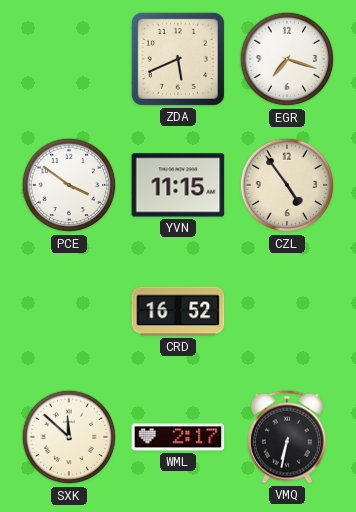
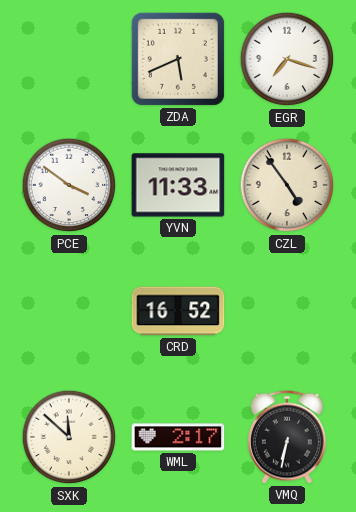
YVN: 11:15 -> 11:33 (178, 185)
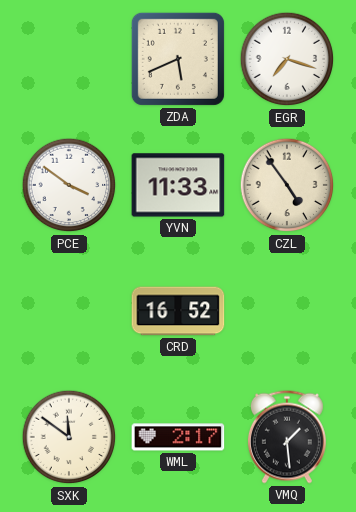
SXK: 11:52 -> 11:51 (69, 437)
VMQ: 6:32 -> 1:29 (287, 437)
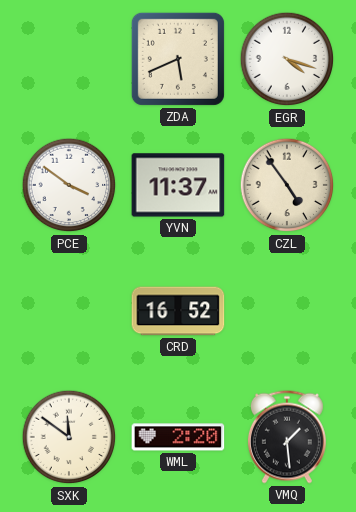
EGR: 7:18 -> 4:18 (287, 59)
YVN: 11:33 -> 11:37 (178, 185)
WML: 2:17 -> 2:20 (178, 437)
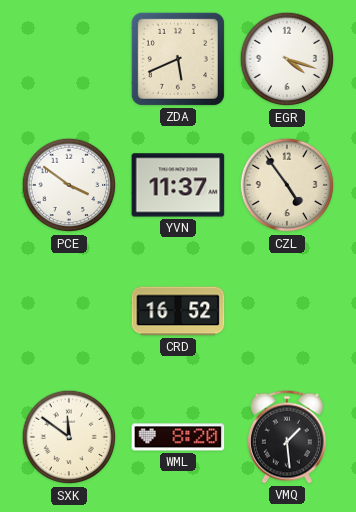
WML: 2:20 -> 8:20 (178, 437)
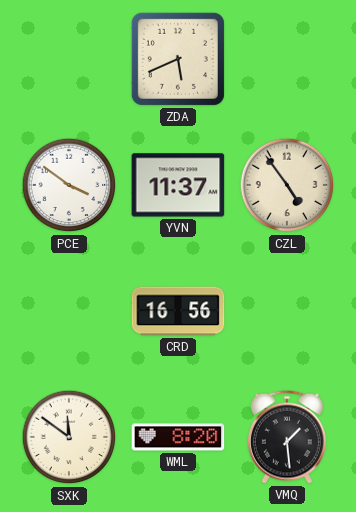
EGR: 4:18 -> none (287, 59)
CRD: 16:52 -> 16:56 (178, 311)
